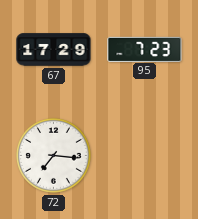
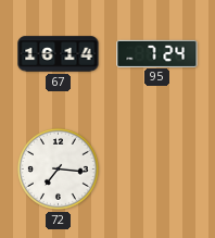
67: 17:29 -> 16:14 (59, 54)
95: 7:23 -> 7:24 (157, 53)
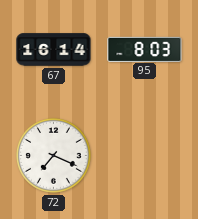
95: 7:24 -> 8:03 (145, 49)
72: 7:16 -> 7:19 (53, 155)
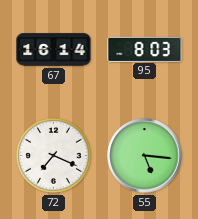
55: none -> 5:16 (145, 156)
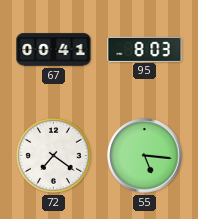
67: 16:14 -> 00:41 (54, 50)
72: 7:19 -> 7:21 (53, 155)
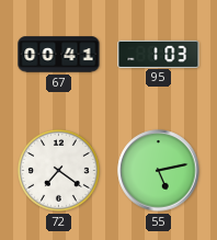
95: 8:03 -> 1:03 (159, 54)
55: 5:16 -> 5:13 (159, 171)
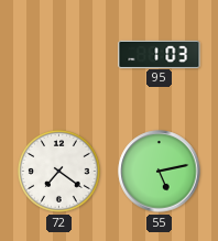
67: 00:41 -> none (59, 55)
